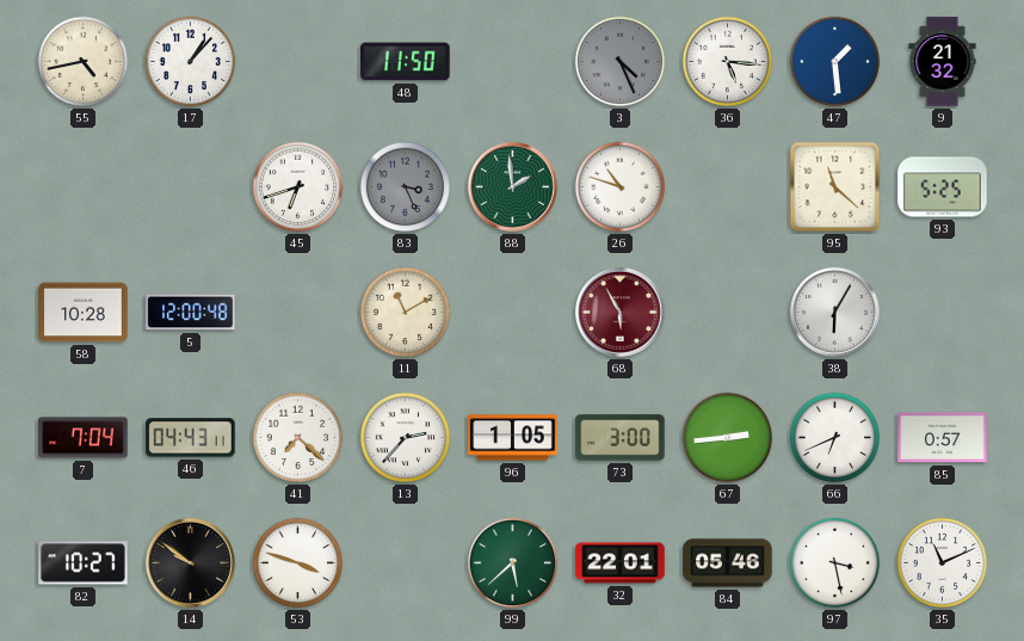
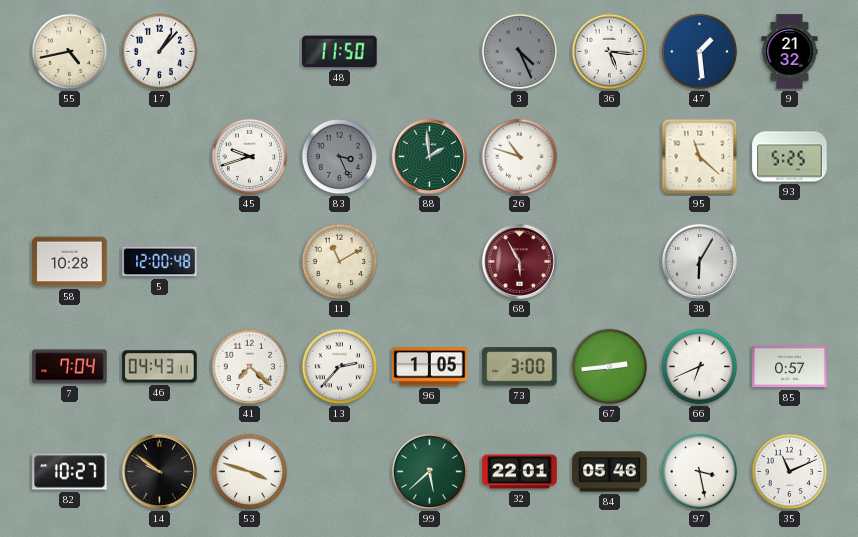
45: 6:42 -> 9:42 (250, 157)
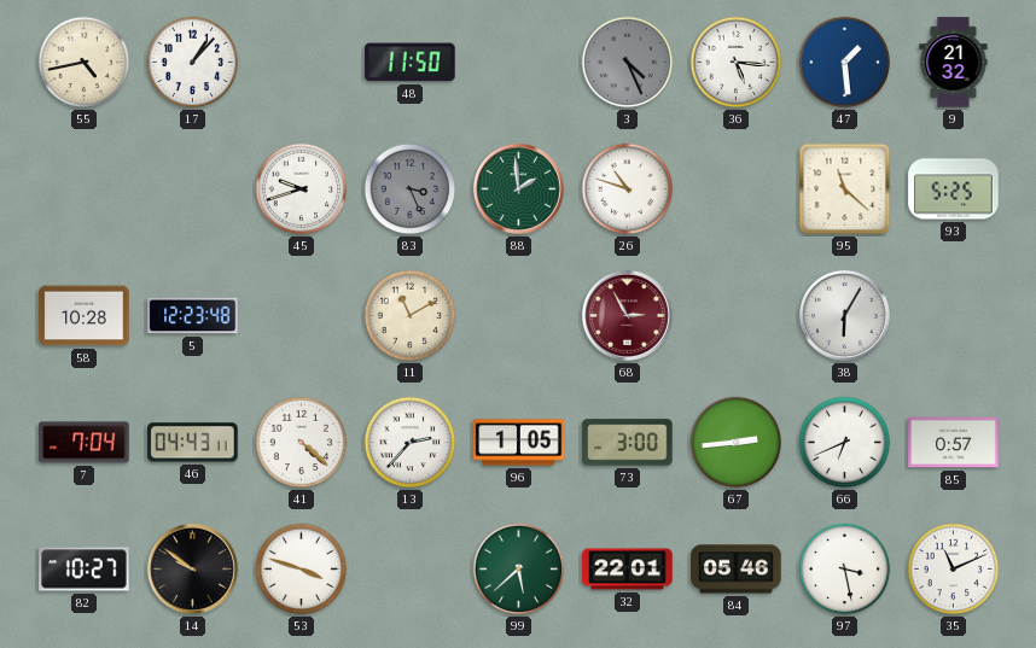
5: 12:00 -> 12:23 (193, 316)
68: 5:55 -> 2:55 (627, 315)
41: 7:22 -> 4:22 (302, 443)
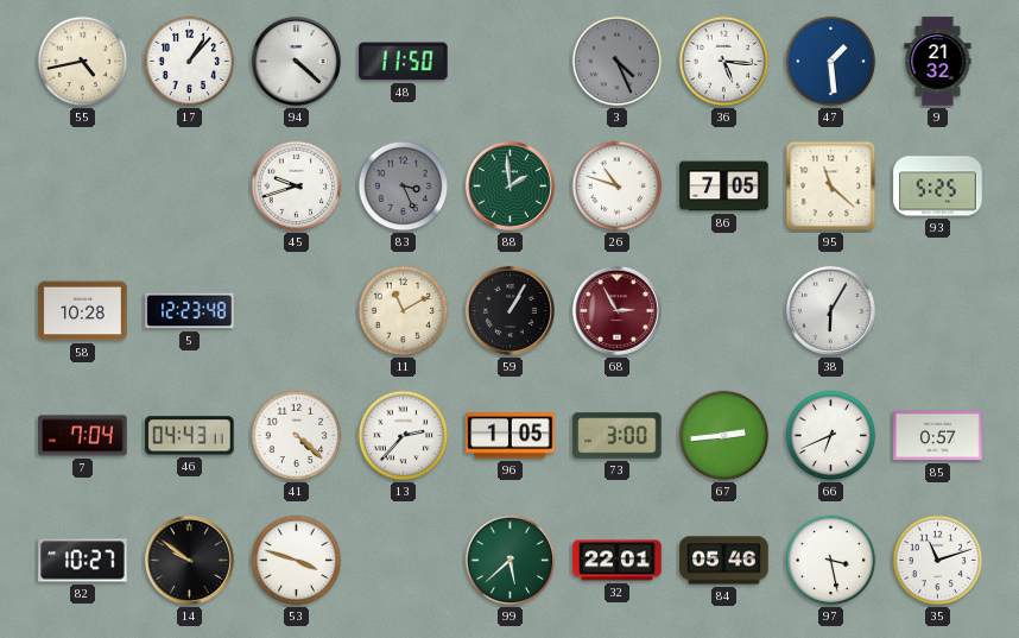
94: none -> 4:22 (296, 61)
86: none -> 7:05 (724, 187)
59: none -> 1:05 (509, 310)
35: 11:11 -> 11:12 (938, 561)
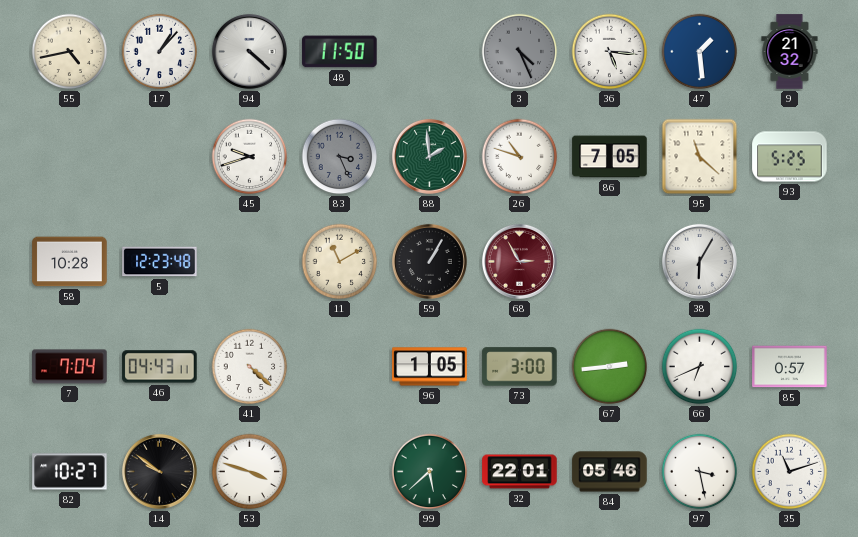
13: 2:37 -> none (404, 436)
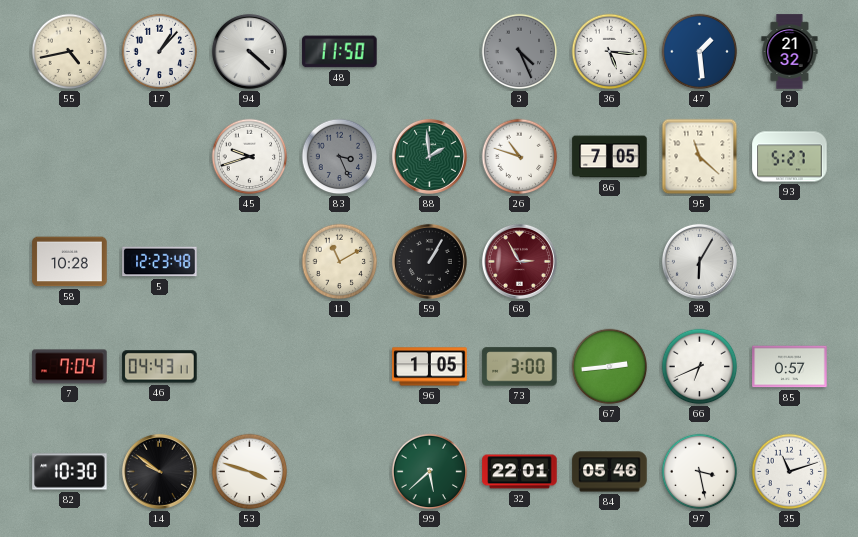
93: 5:25 -> 5:27 (790, 157)
41: 4:22 -> none (250, 367)
82: 10:27 -> 10:30 (70, 472)
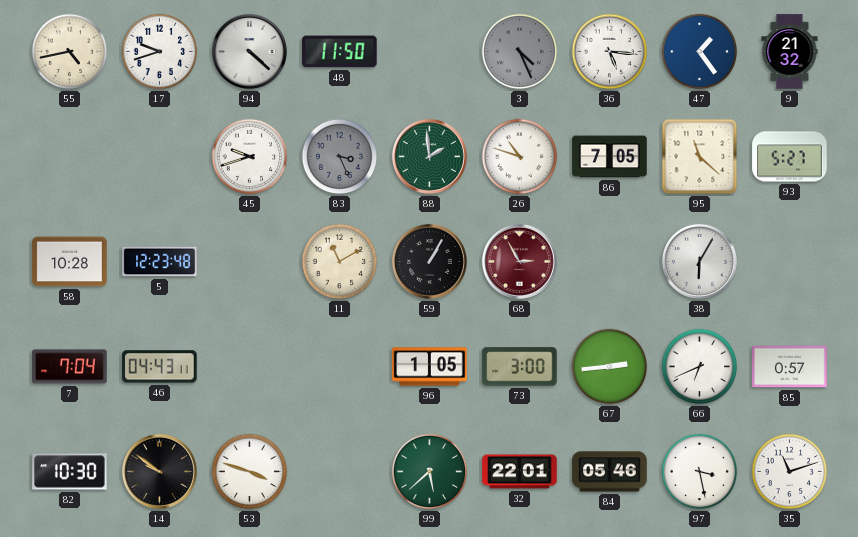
17: 1:07 -> 9:42 (160, 52)
47: 1:29 -> 1:24 (700, 52)
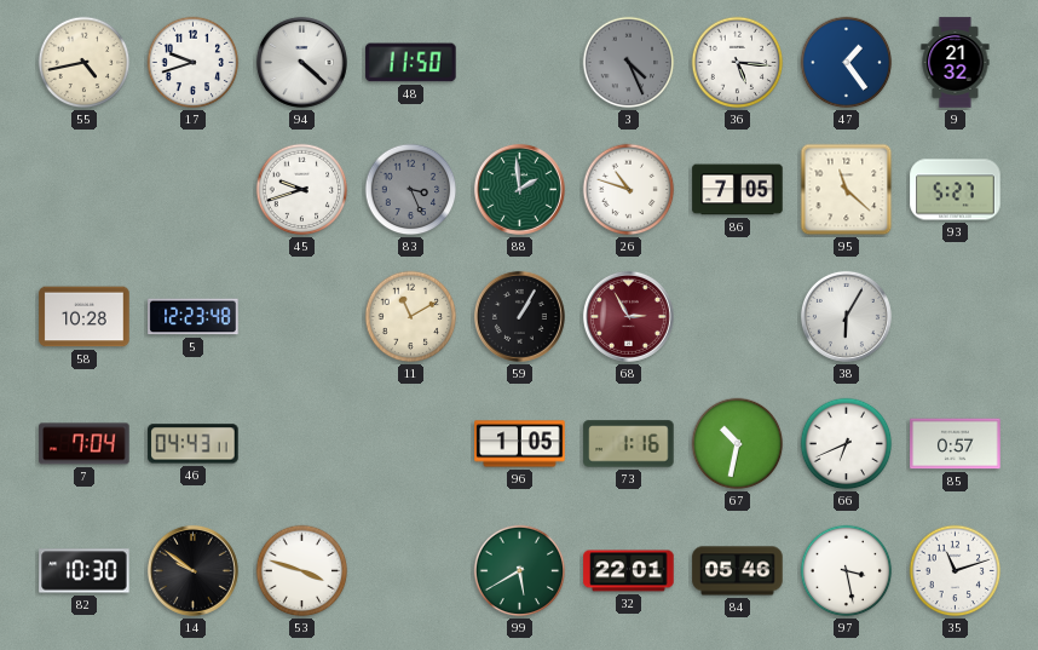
73: 3:00 -> 1:16 (629, 444)
67: 2:44 -> 10:32 (738, 444)
99: 5:38 -> 5:40 (520, 571)
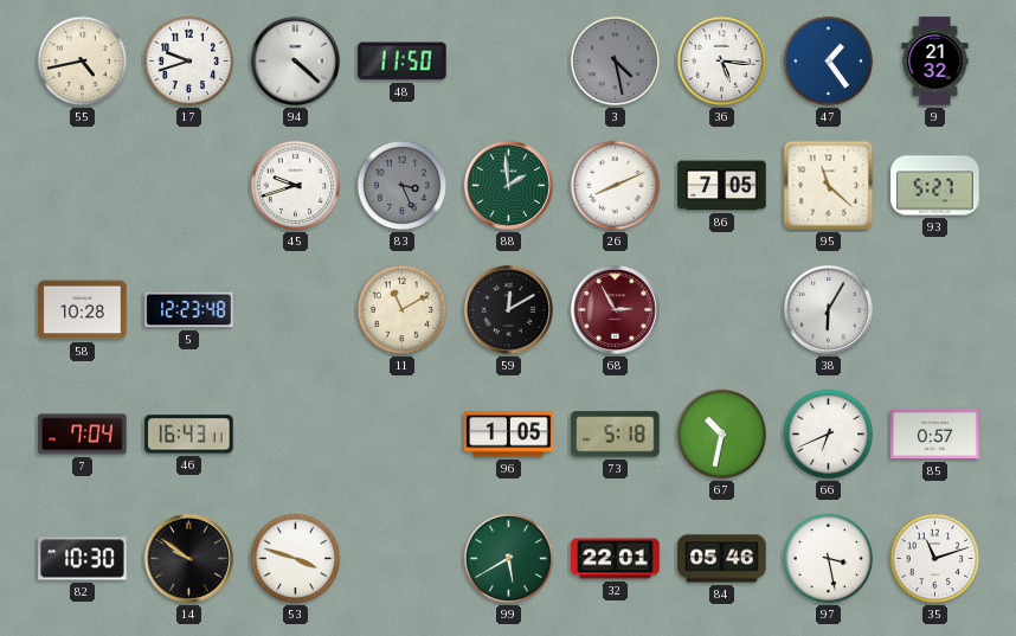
3: 4:26 -> 4:28 (616, 62)
26: 10:48 -> 8:11 (616, 186)
59: 1:05 -> 12:10 (508, 309)
46: 04:43 -> 16:43 (189, 435)
73: 1:16 -> 5:18 (616, 435)
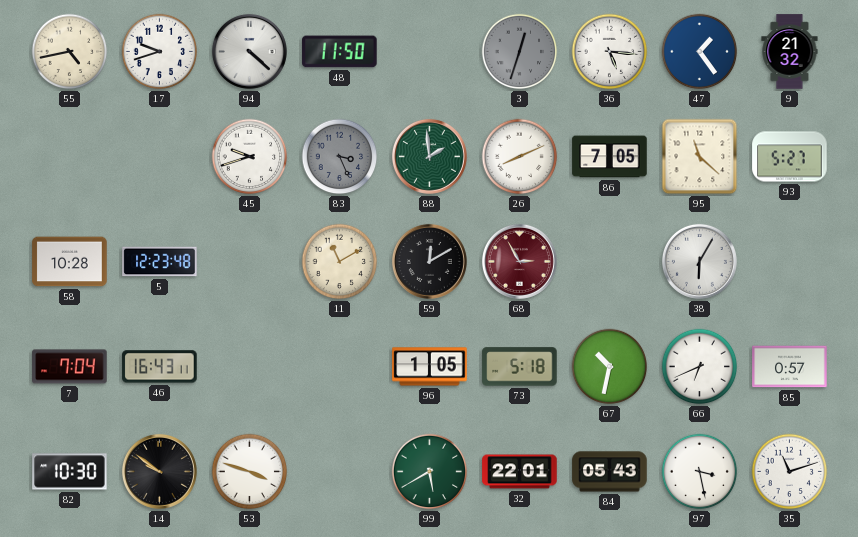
3: 4:28 -> 12:33 (520, 52)
84: 05:46 -> 05:43 (610, 472)
